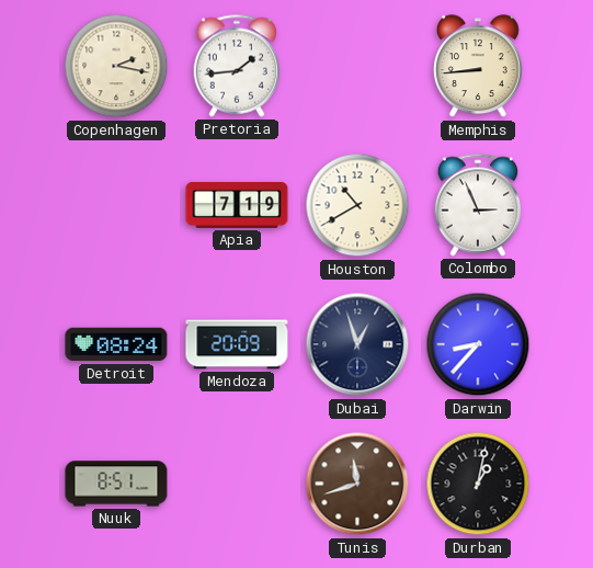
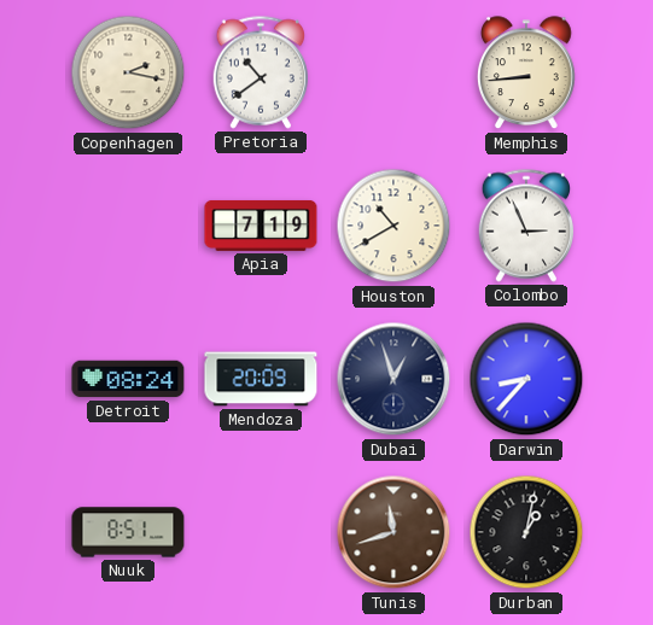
Pretoria: 1:44 -> 10:39 (260, 72)
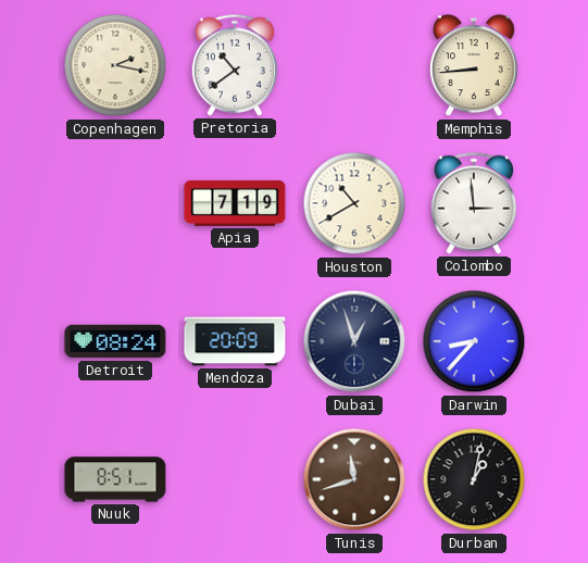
Colombo: 2:56 -> 2:59 (473, 203)
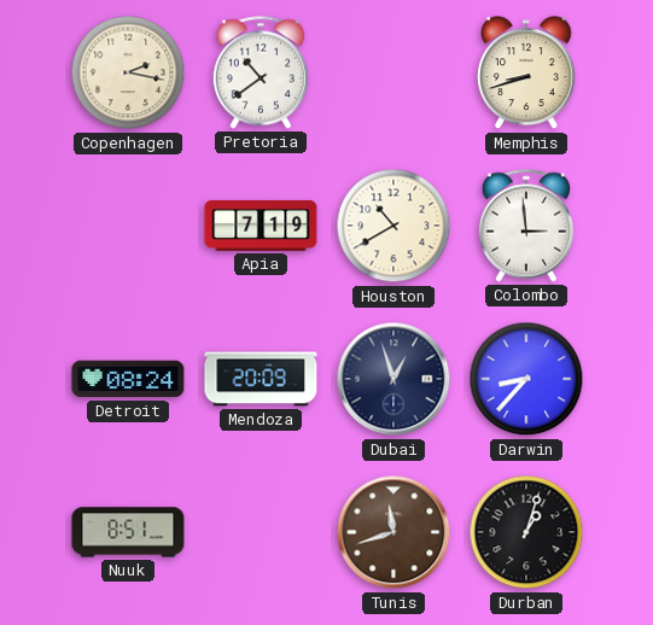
Memphis: 8:44 -> 8:42 (527, 74)
Durban: 1:02 -> 1:03 (526, 532)
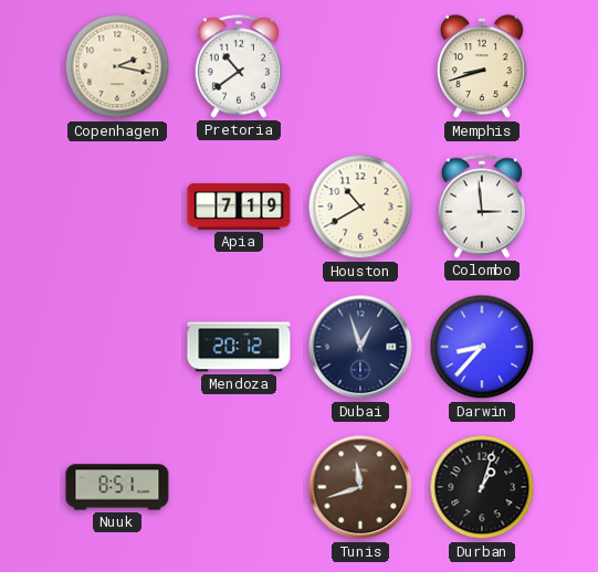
Detroit: 08:24 -> none (128, 379)
Mendoza: 20:09 -> 20:12 (239, 347)
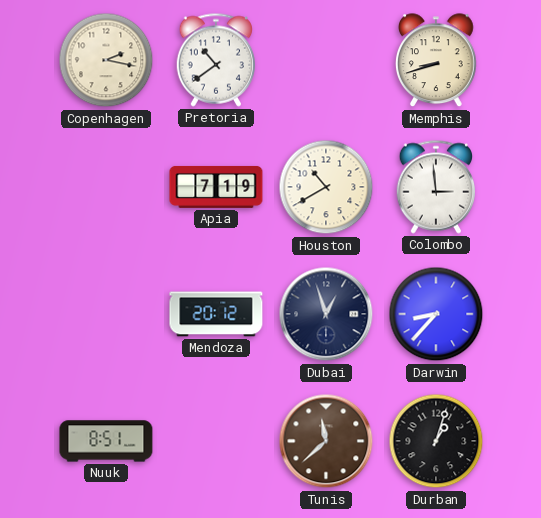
Tunis: 11:42 -> 11:38 (326, 441)
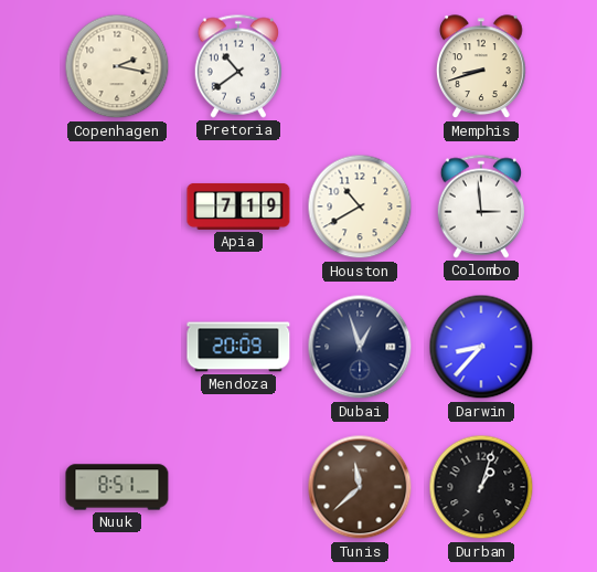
Mendoza: 20:12 -> 20:09 (238, 347)
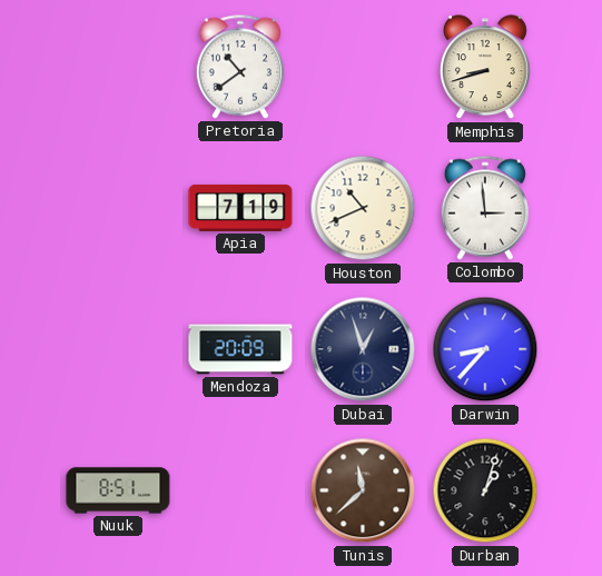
Copenhagen: 2:17 -> none (117, 66)
Houston: 10:40 -> 10:41 (363, 208)
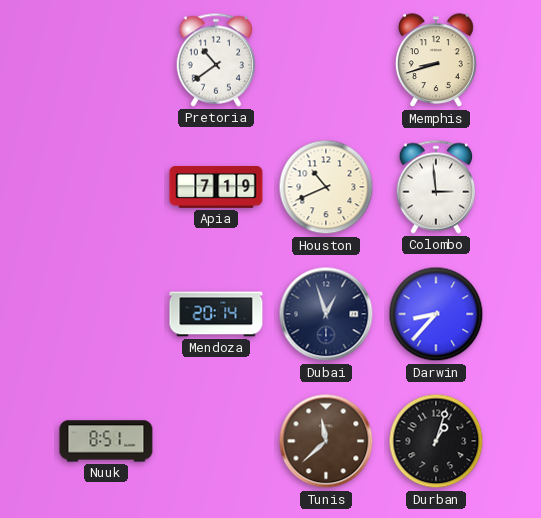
Mendoza: 20:09 -> 20:14 (216, 314)
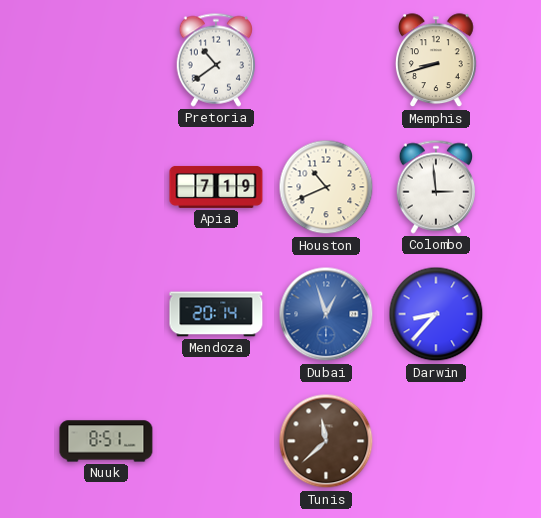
Dubai dial: navy -> blue (326, 314)
Durban: 1:03 -> none (436, 441)
